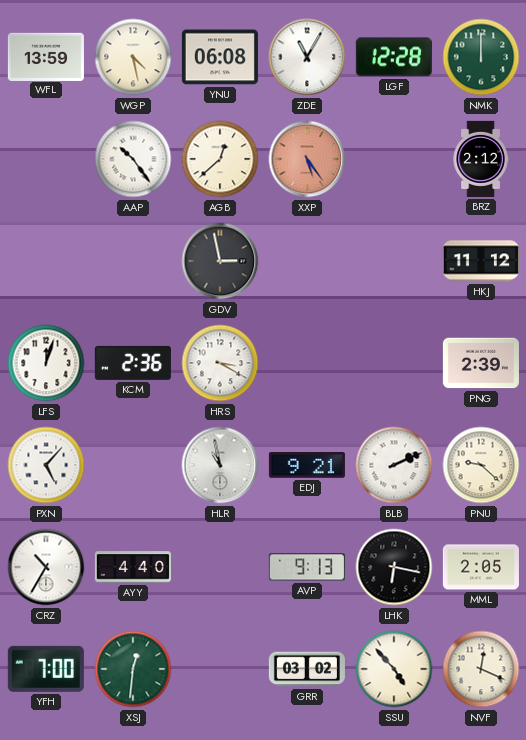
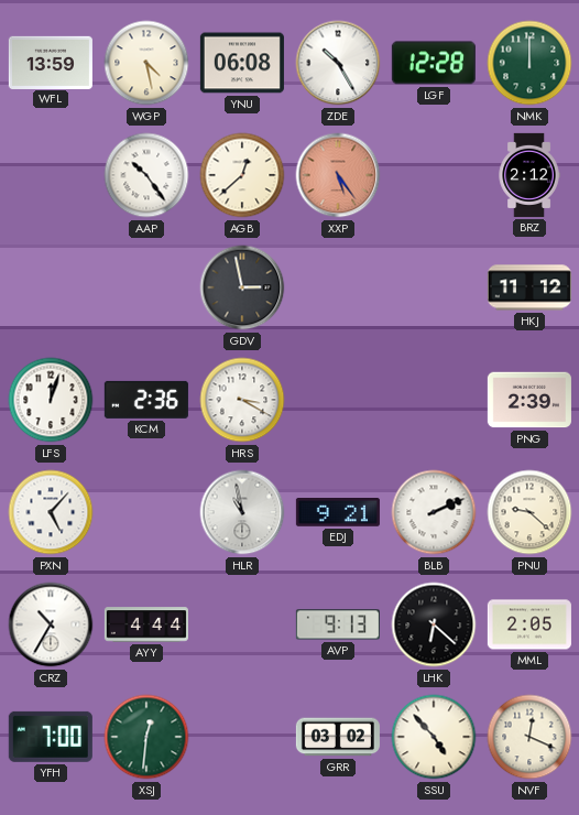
ZDE: 11:05 -> 10:25 (338, 63)
AYY: 4:40 -> 4:44 (146, 624)
LHK: 6:17 -> 6:22 (434, 624)
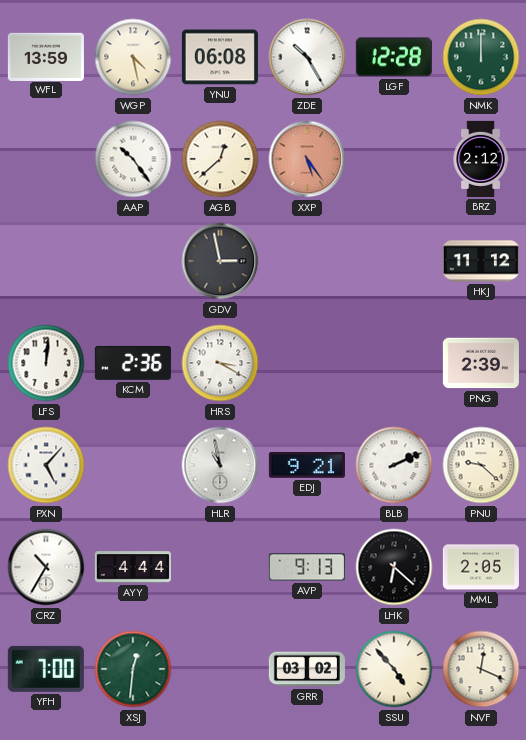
LFS: 12:03 -> 12:01 (46, 363)
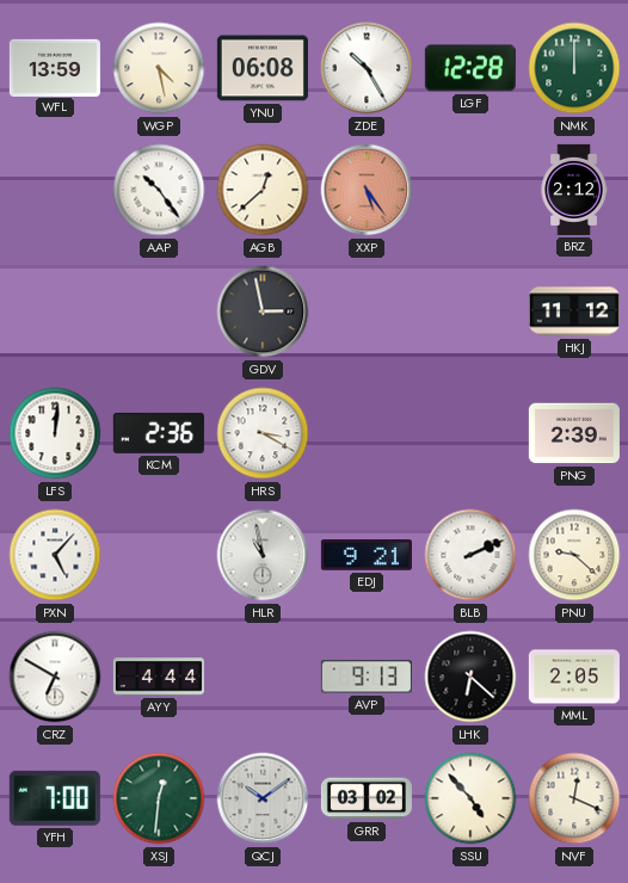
CRZ: 10:35 -> 6:50 (55, 677)
QCJ: none -> 10:09 (263, 798)
